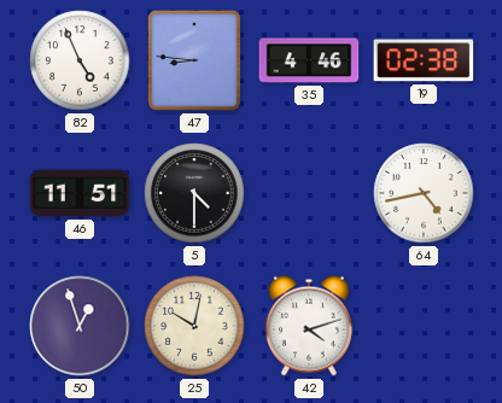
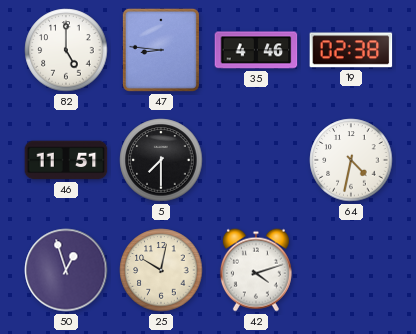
82: 4:56 -> 5:00 (66, 50)
5: 4:30 -> 7:30 (161, 160)
64: 4:43 -> 4:32 (351, 160)
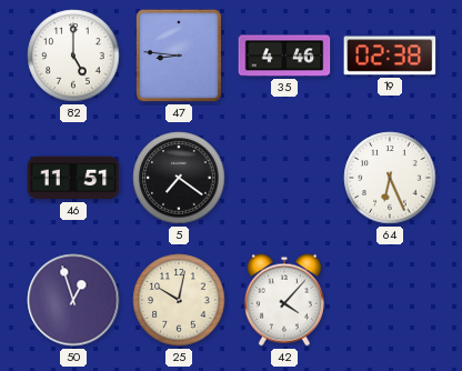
5: 7:30 -> 7:21 (179, 178)
64: 4:32 -> 6:26 (390, 178)
42: 4:12 -> 4:07 (284, 300)
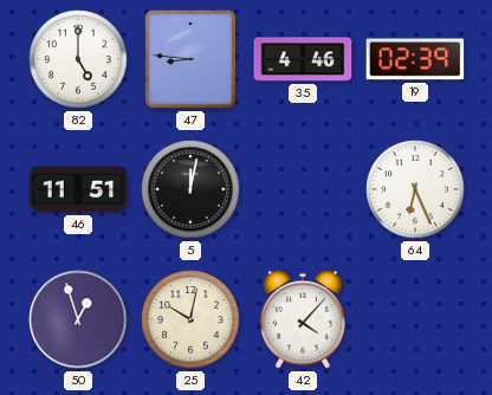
19: 02:38 -> 02:39 (415, 59)
5: 7:21 -> 12:02 (190, 189)
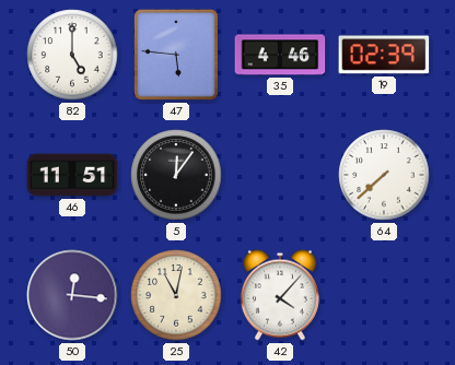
47: 8:46 -> 5:46 (176, 55)
5: 12:02 -> 12:06 (176, 175)
64: 6:26 -> 7:38 (384, 175)
50: 12:57 -> 12:16 (72, 295)
25: 10:02 -> 11:02 (176, 295)
